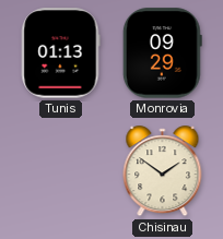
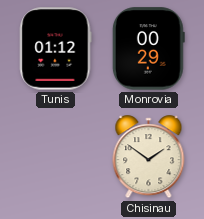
Tunis: 01:13 -> 01:12 (56, 49)
Monrovia: 09:29 -> 00:29 (148, 49)
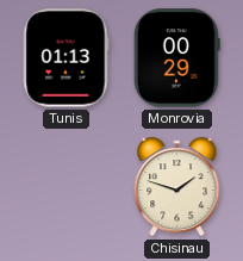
Tunis: 01:12 -> 01:13 (67, 58)
Chisinau: 1:51 -> 1:48 (177, 187)
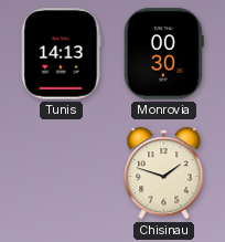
Tunis: 01:13 -> 14:13 (62, 54)
Monrovia: 00:29 -> 00:30 (163, 54)
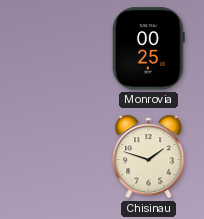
Tunis: 14:13 -> none (62, 54)
Monrovia: 00:30 -> 00:25 (148, 49)
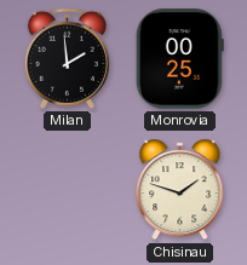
Milan: none -> 1:59 (67, 58)
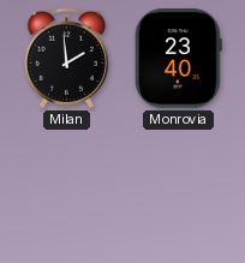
Monrovia: 00:25 -> 23:40 (178, 59)
Chisinau: 1:48 -> none (180, 190)
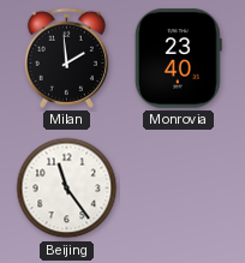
Beijing: none -> 11:24 (67, 189)
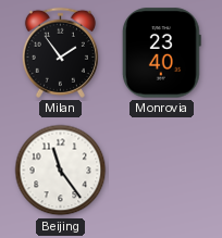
Milan: 1:59 -> 1:54 (60, 52)
